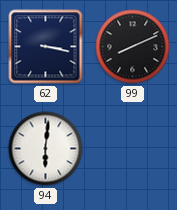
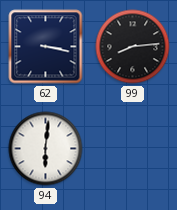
99: 8:11 -> 8:14 (133, 47)
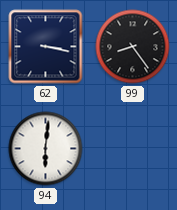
99: 8:14 -> 8:24 (133, 47)
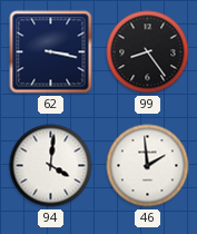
94: 6:01 -> 4:01 (51, 166)
46: none -> 1:59 (148, 166)
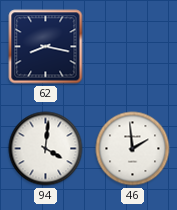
62: 3:17 -> 8:17 (46, 47)
99: 8:24 -> none (148, 52)
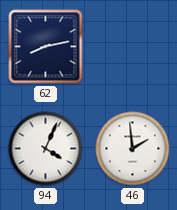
62: 8:17 -> 8:13 (46, 47)
94: 4:01 -> 4:04 (46, 149)
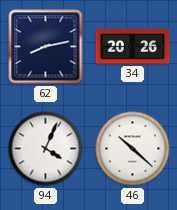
34: none -> 20:26 (133, 47)
46: 1:59 -> 10:22 (133, 149)
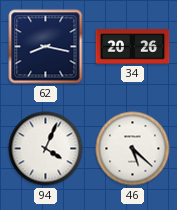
62: 8:13 -> 8:17 (46, 47)
46: 10:22 -> 5:22 (133, 149)
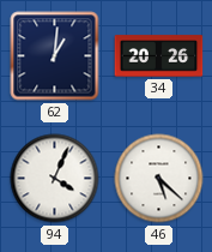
62: 8:17 -> 1:01 (55, 56)
